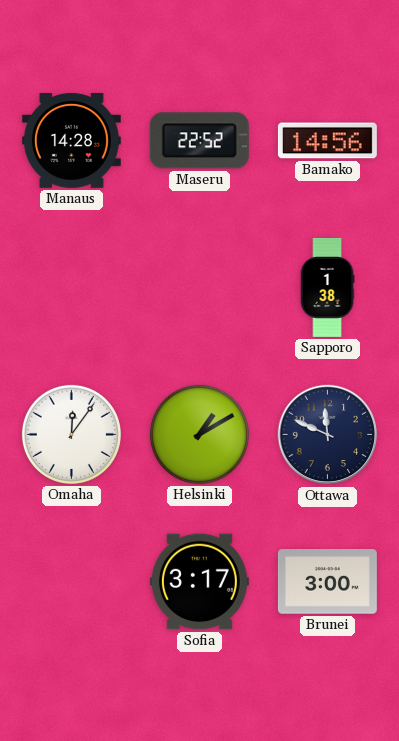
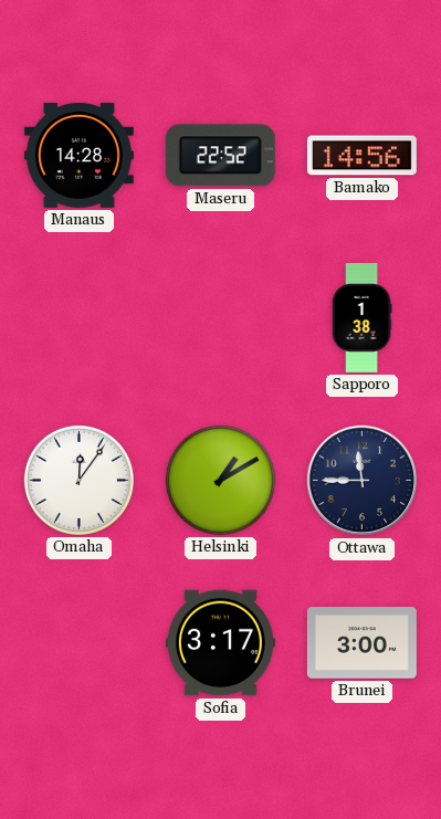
Ottawa: 11:49 -> 11:45 (363, 481)
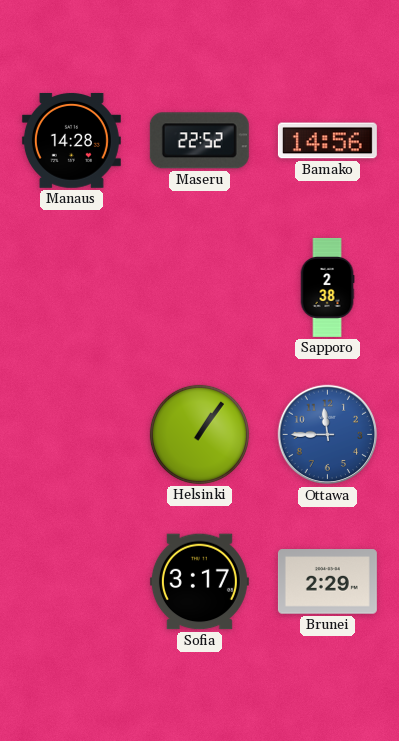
Sapporo: 1:38 -> 2:38 (327, 287)
Omaha: 12:06 -> none (78, 480)
Helsinki: 1:10 -> 1:06 (199, 434)
Ottawa dial: navy -> blue (328, 435)
Brunei: 3:00 -> 2:29 (327, 582)
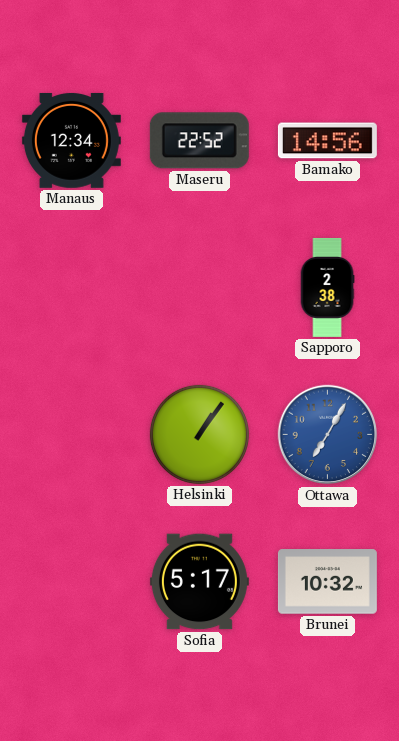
Manaus: 14:28 -> 12:34 (71, 140)
Ottawa: 11:45 -> 7:05 (328, 435)
Sofia: 3:17 -> 5:17 (199, 582)
Brunei: 2:29 -> 10:32 (327, 582)
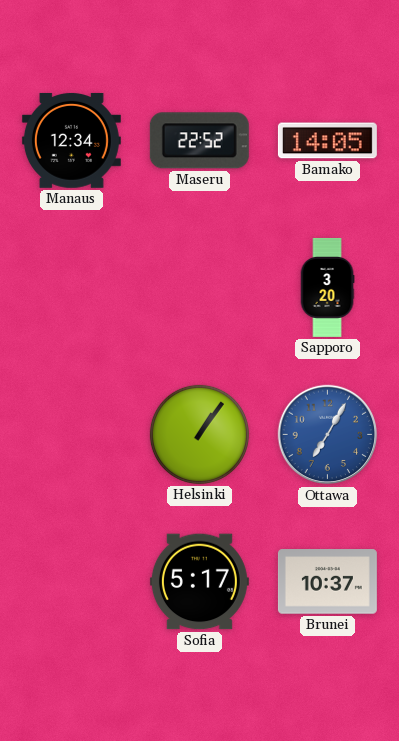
Bamako: 14:56 -> 14:05 (327, 141)
Sapporo: 2:38 -> 3:20 (327, 287)
Brunei: 10:32 -> 10:37 (327, 582)
